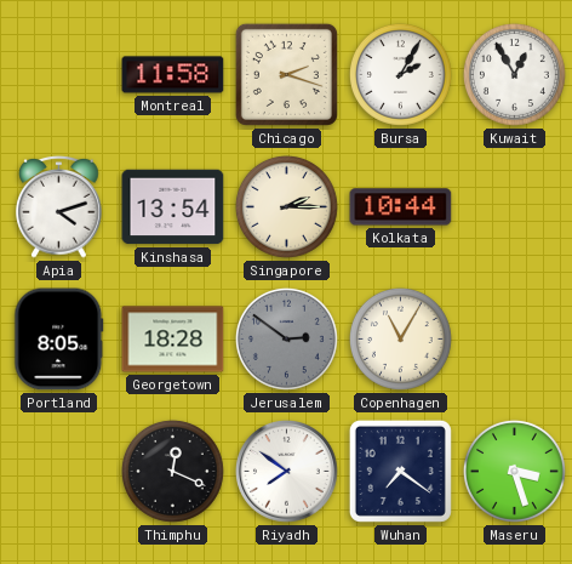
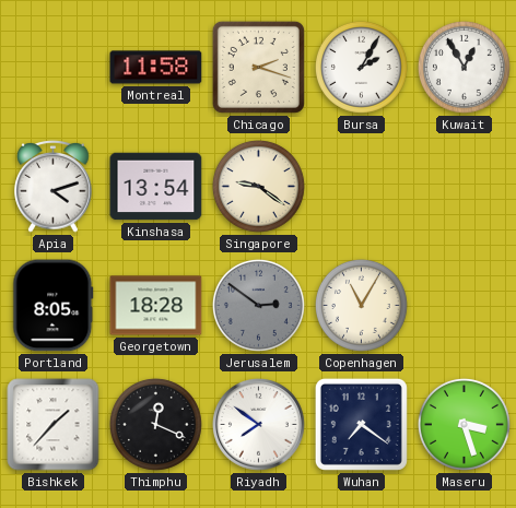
Singapore: 2:15 -> 9:21 (258, 186)
Kolkata: 10:44 -> none (401, 207)
Bishkek: none -> 1:37 (54, 425)
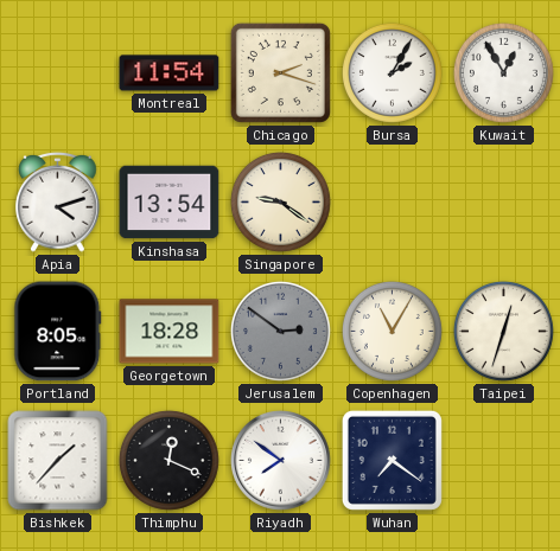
Montreal: 11:58 -> 11:54 (170, 73)
Taipei: none -> 12:33 (503, 331)
Maseru: 3:27 -> none (464, 424)
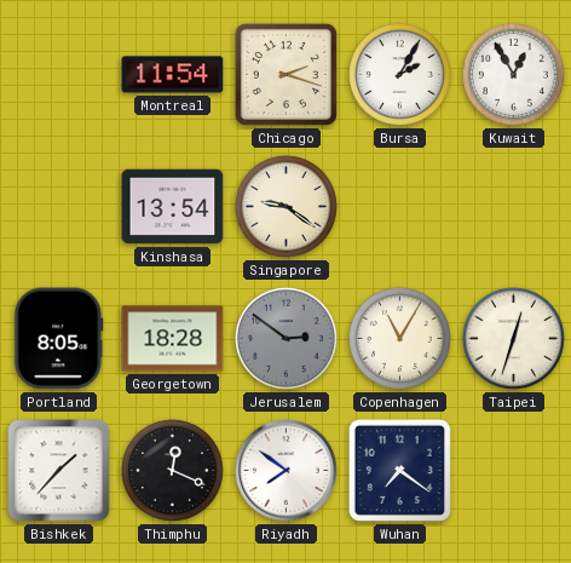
Apia: 4:12 -> none (58, 201)
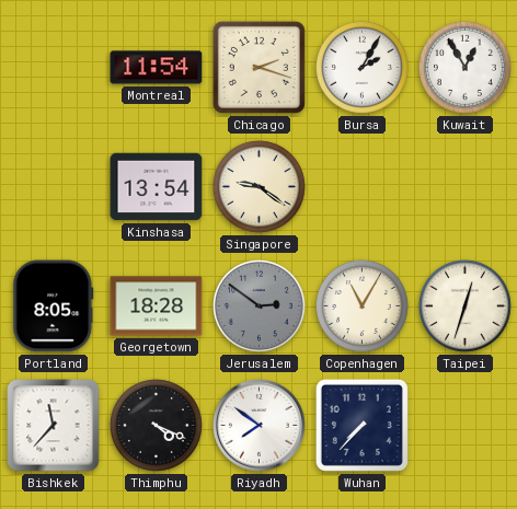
Bishkek: 1:37 -> 11:37 (54, 426)
Thimphu: 12:19 -> 4:19 (156, 425)
Wuhan: 7:21 -> 7:37 (361, 425)
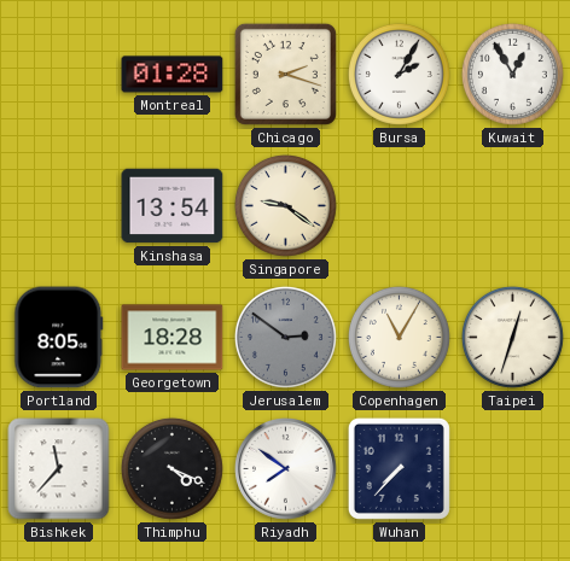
Montreal: 11:54 -> 01:28 (173, 75)
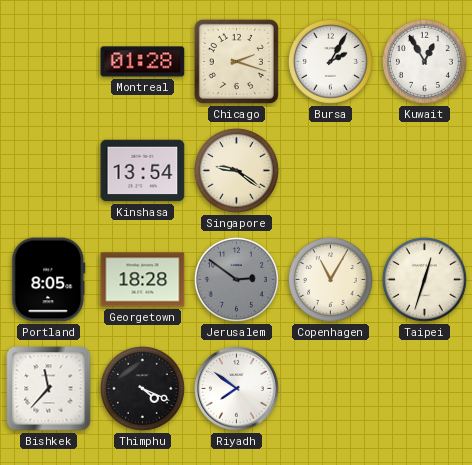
Wuhan: 7:37 -> none (399, 468)
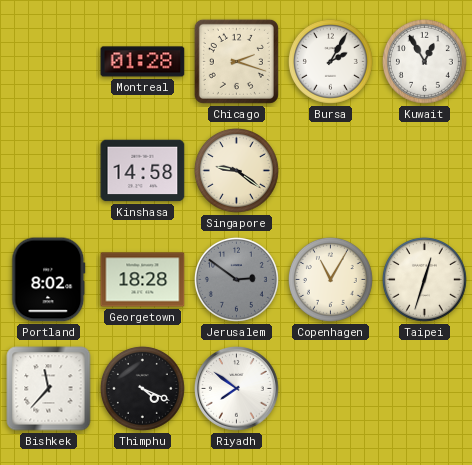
Kinshasa: 13:54 -> 14:58 (143, 171)
Portland: 8:05 -> 8:02 (49, 280)
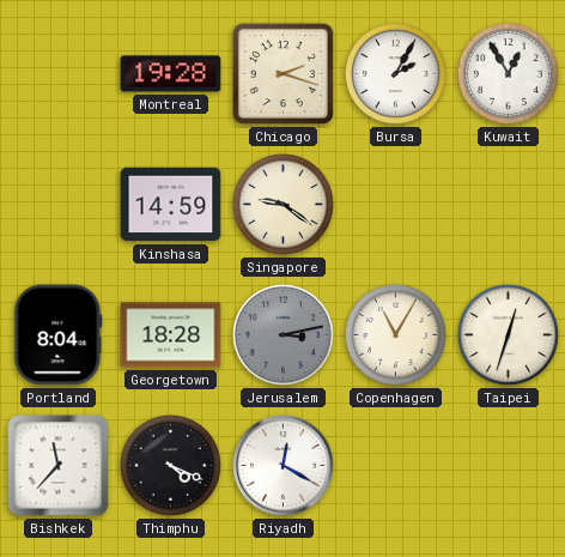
Montreal: 01:28 -> 19:28 (171, 74)
Kinshasa: 14:58 -> 14:59 (171, 205)
Portland: 8:02 -> 8:04 (59, 335)
Jerusalem: 2:51 -> 3:13 (282, 334)
Riyadh: 7:51 -> 12:20 (284, 466)
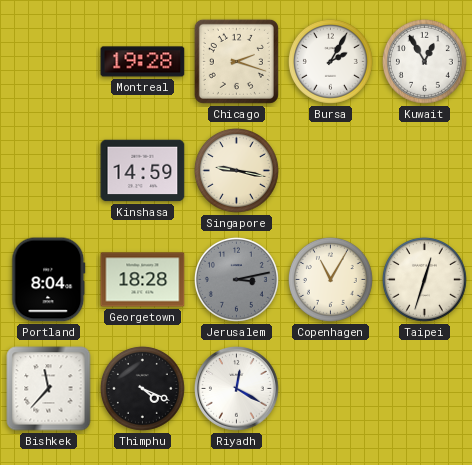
Singapore: 9:21 -> 9:17 (236, 170)
